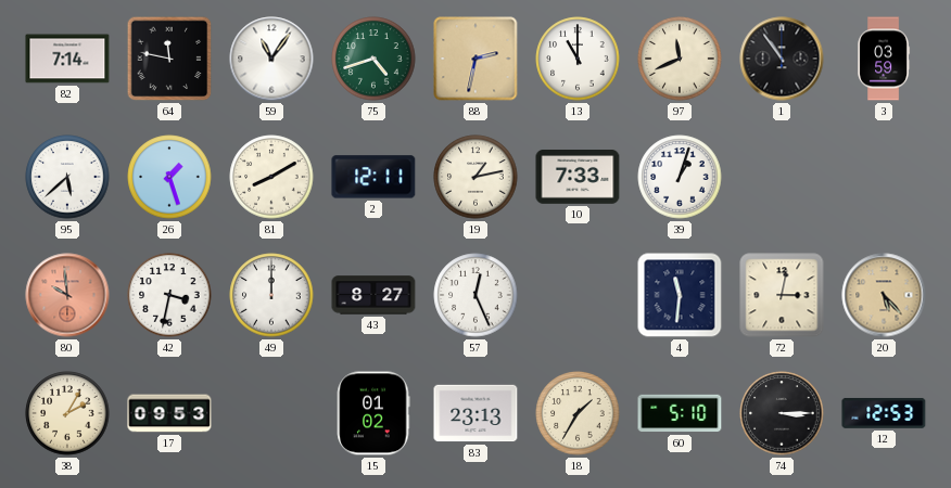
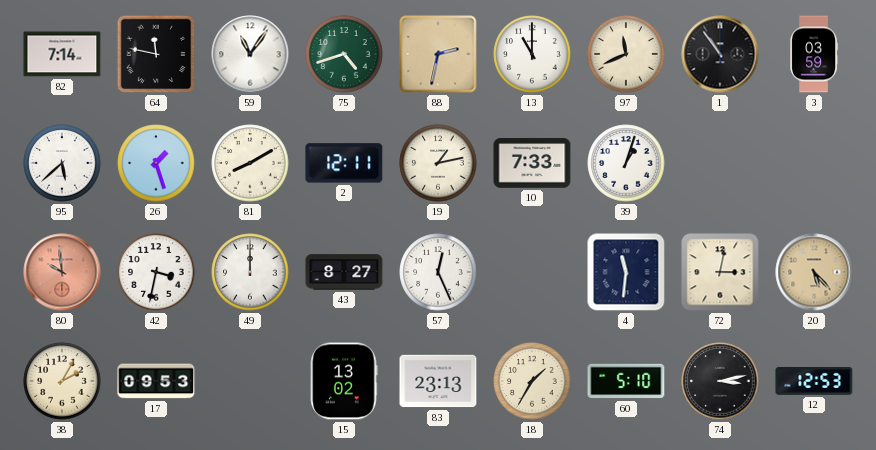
15: 01:02 -> 13:02 (344, 381)
74: 3:15 -> 3:13 (720, 381)
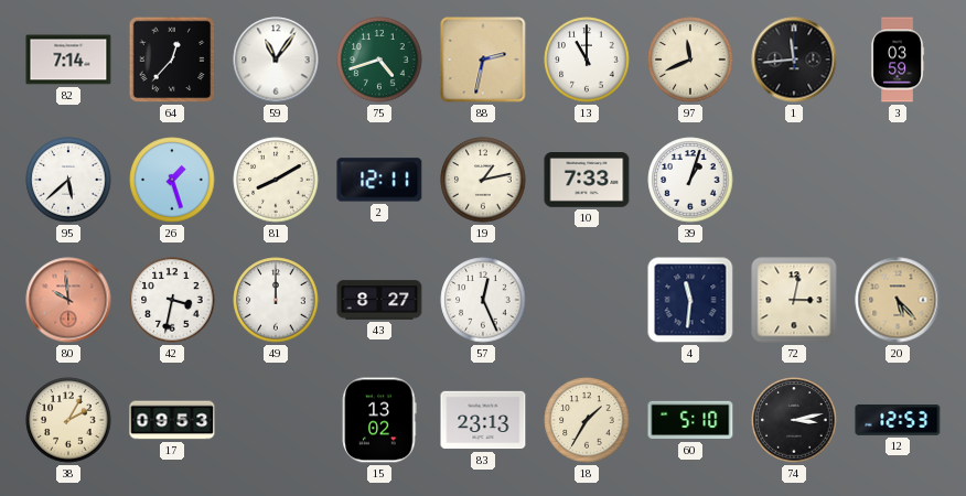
64: 11:47 -> 12:37 (172, 60)
1: 10:54 -> 11:44 (794, 60)
